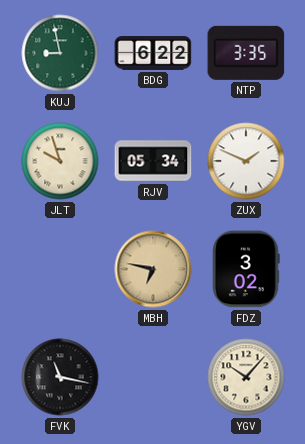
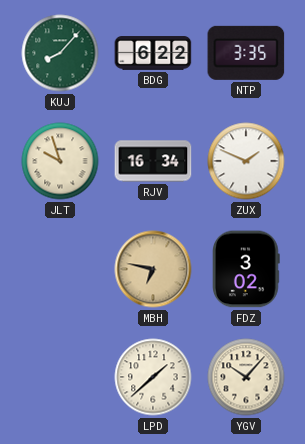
KUJ: 8:58 -> 8:07 (60, 53)
RJV: 05:34 -> 16:34 (153, 161)
FVK: 11:17 -> none (60, 377)
LPD: none -> 1:38 (153, 377)
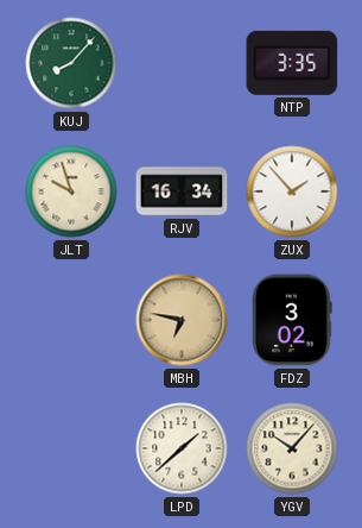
BDG: 6:22 -> none (153, 53)
ZUX: 1:49 -> 1:53 (292, 191)
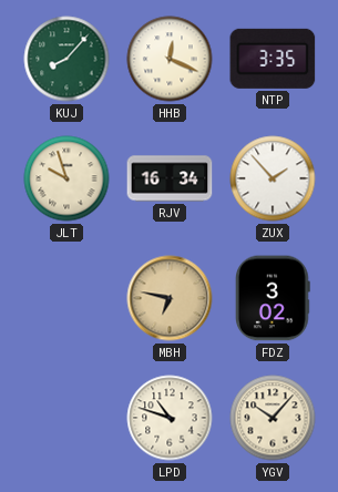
HHB: none -> 12:19 (170, 59)
LPD: 1:38 -> 10:48 (170, 418)
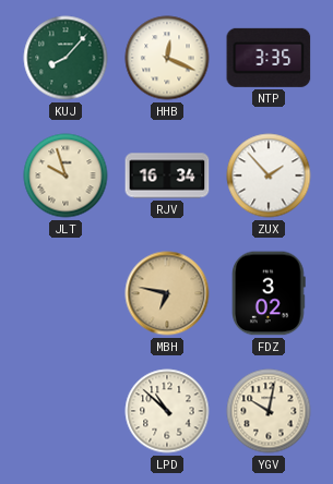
LPD: 10:48 -> 10:52 (167, 411)
YGV: 10:07 -> 10:02 (269, 411)
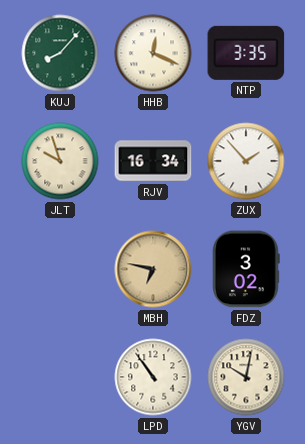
LPD: 10:52 -> 10:54 (153, 377)
